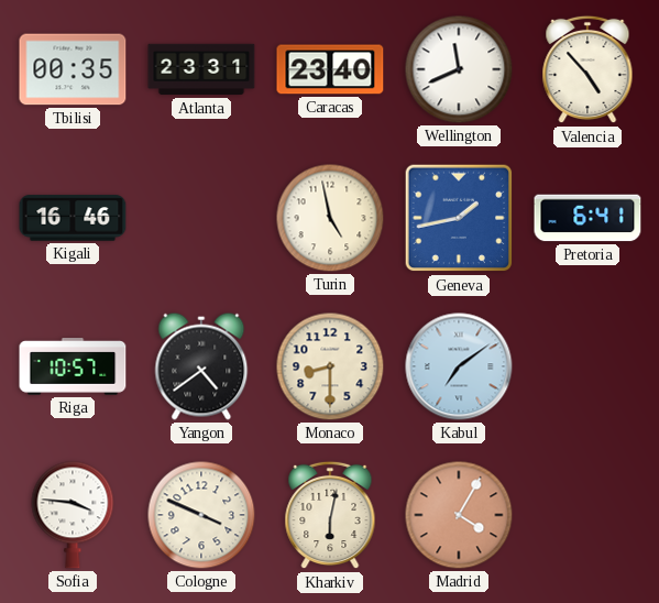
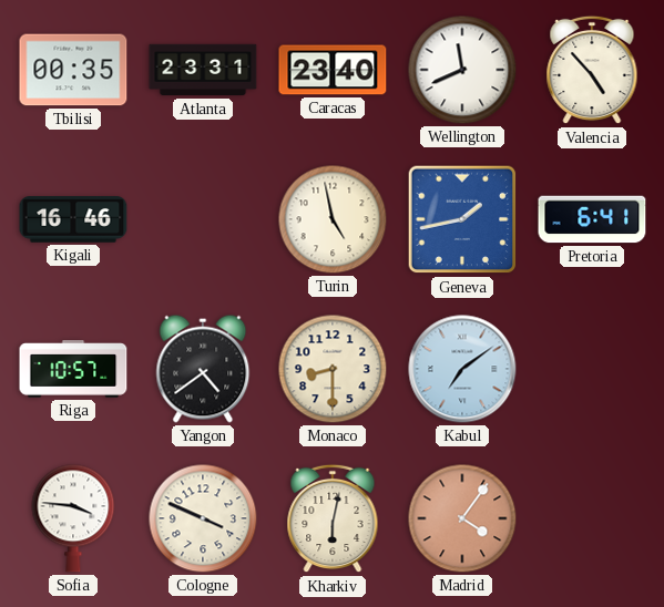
Madrid: 4:05 -> 4:06 (462, 518)
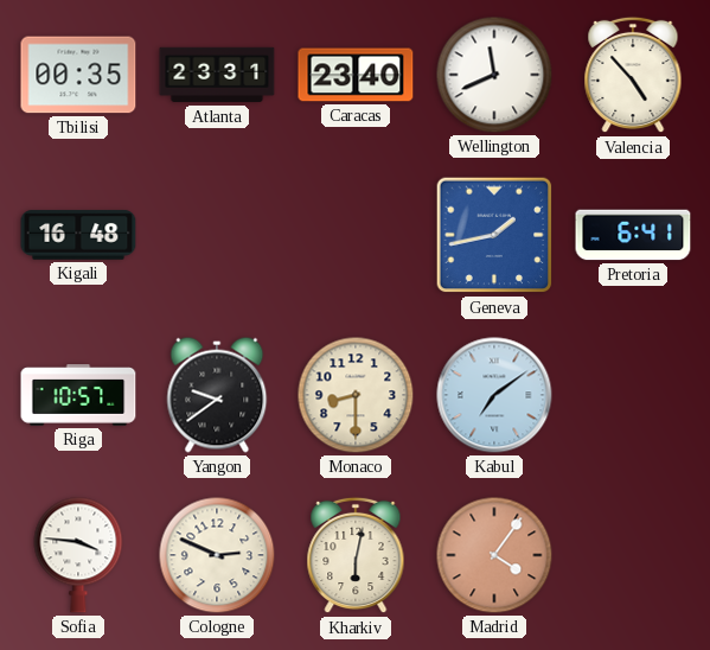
Kigali: 16:46 -> 16:48 (78, 235)
Turin: 4:58 -> none (333, 219)
Yangon: 4:39 -> 9:39 (217, 395)
Cologne: 3:49 -> 2:49 (217, 555)
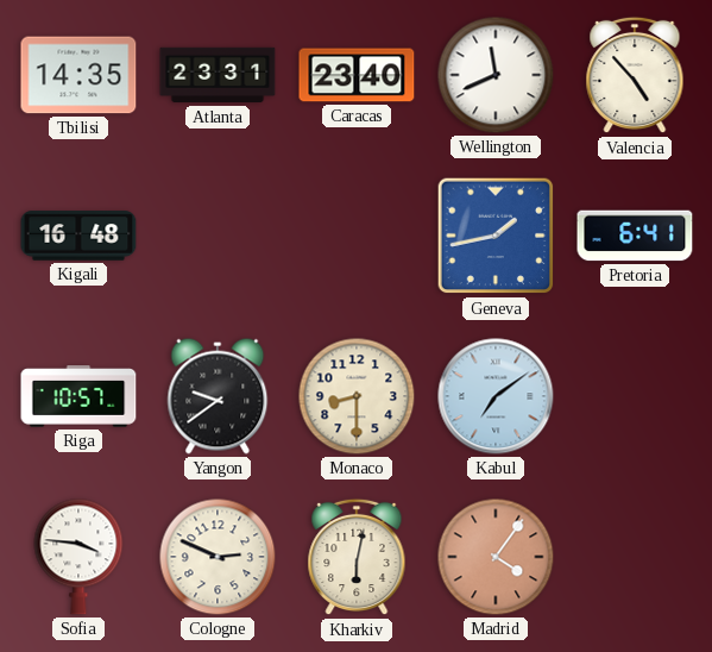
Tbilisi: 00:35 -> 14:35 (78, 75)
